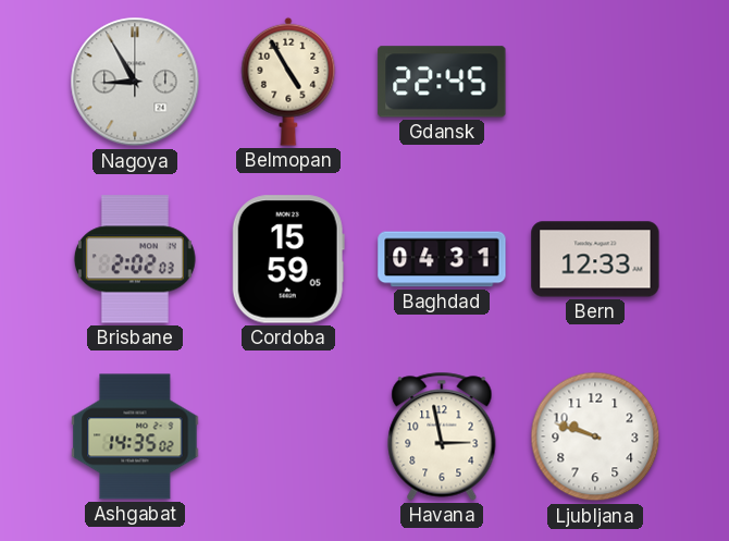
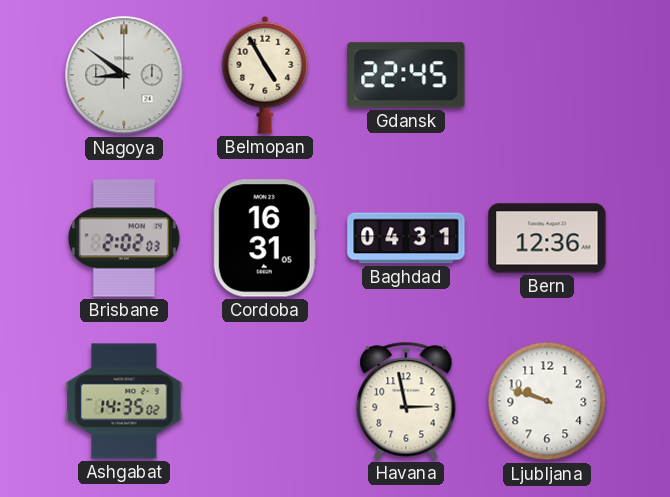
Nagoya: 8:55 -> 8:51 (124, 75)
Cordoba: 15:59 -> 16:31 (265, 238)
Bern: 12:33 -> 12:36 (547, 238)
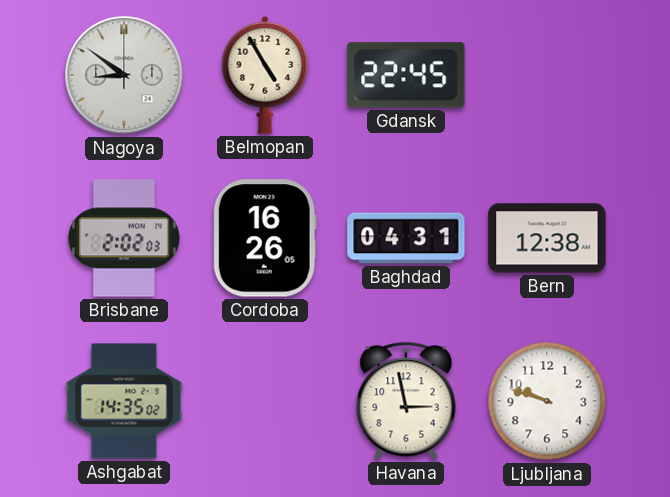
Cordoba: 16:31 -> 16:26 (265, 238)
Bern: 12:36 -> 12:38 (547, 238)
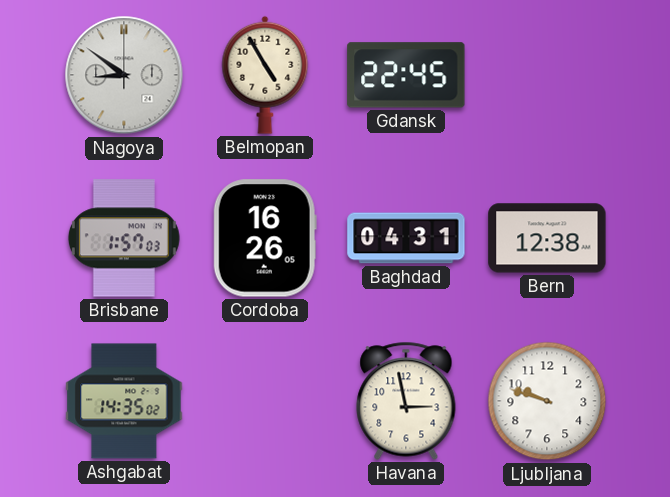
Brisbane: 2:02 -> 1:57 (124, 238)
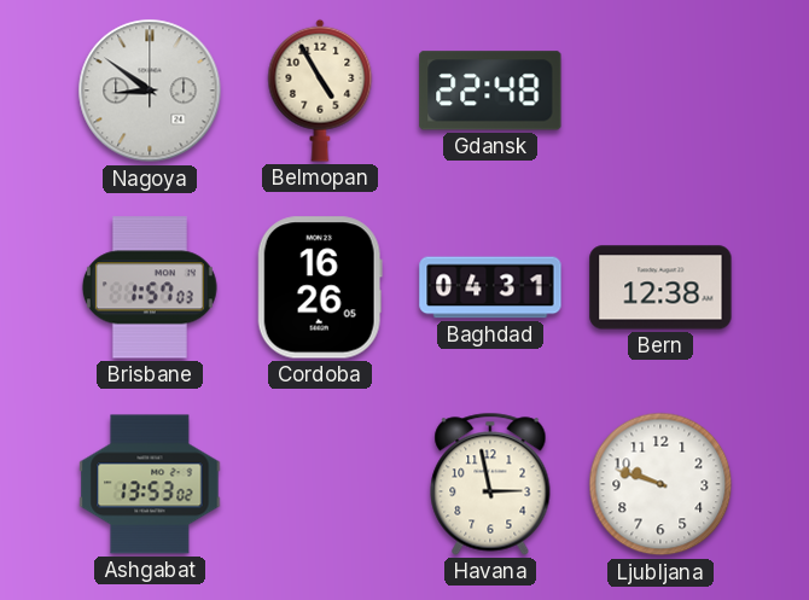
Gdansk: 22:45 -> 22:48 (490, 91)
Ashgabat: 14:35 -> 13:53 (150, 484)
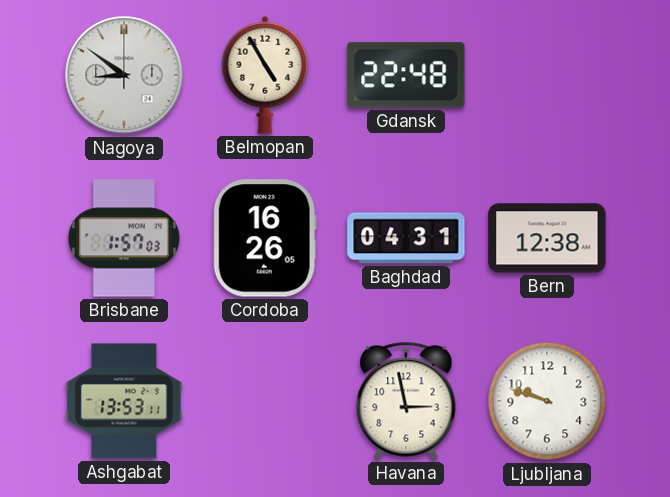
Ashgabat: 13:53:02 -> 13:53:11 (124, 401)
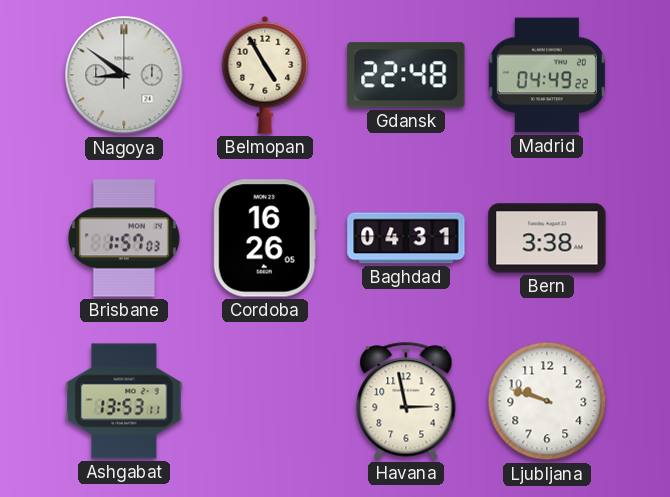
Madrid: none -> 04:49 (547, 75)
Bern: 12:38 -> 3:38 (547, 238)
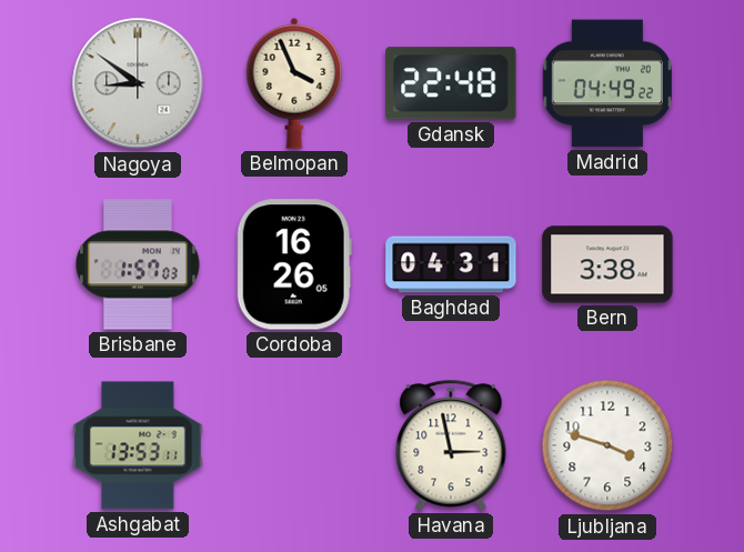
Belmopan: 4:55 -> 3:56 (294, 83)
Ljubljana: 9:48 -> 3:48 (607, 445)
